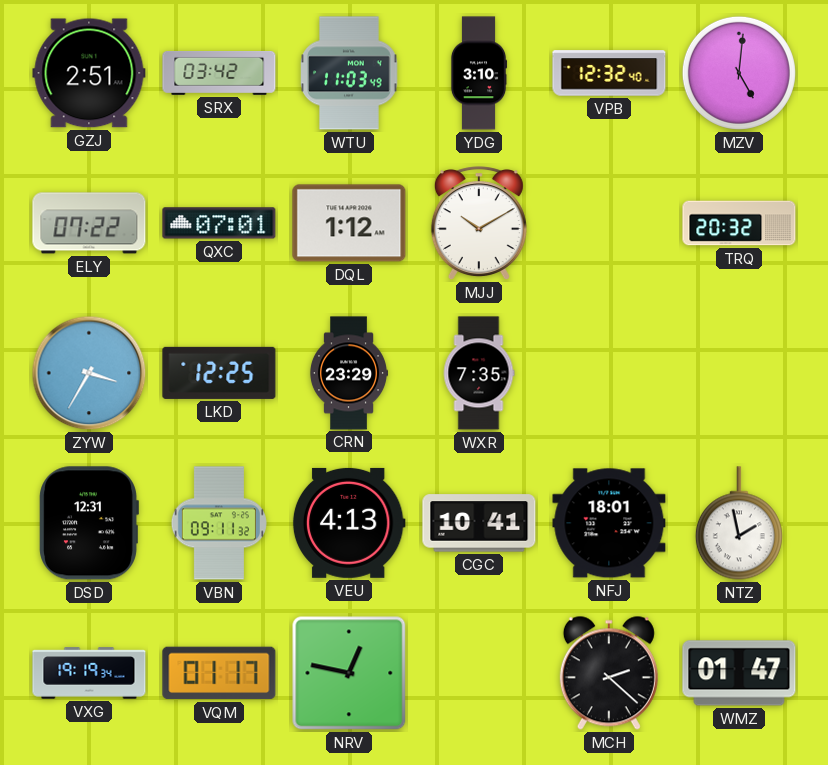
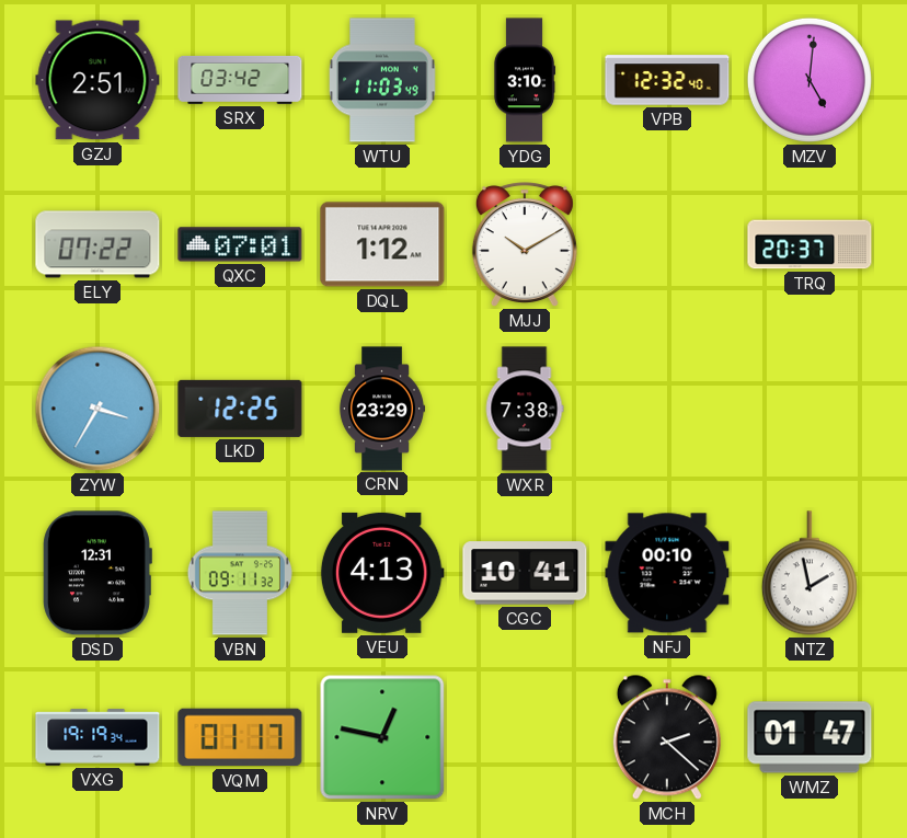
TRQ: 20:32 -> 20:37 (810, 244)
WXR: 7:35 -> 7:38 (525, 409)
NFJ: 18:01 -> 00:10 (667, 573)
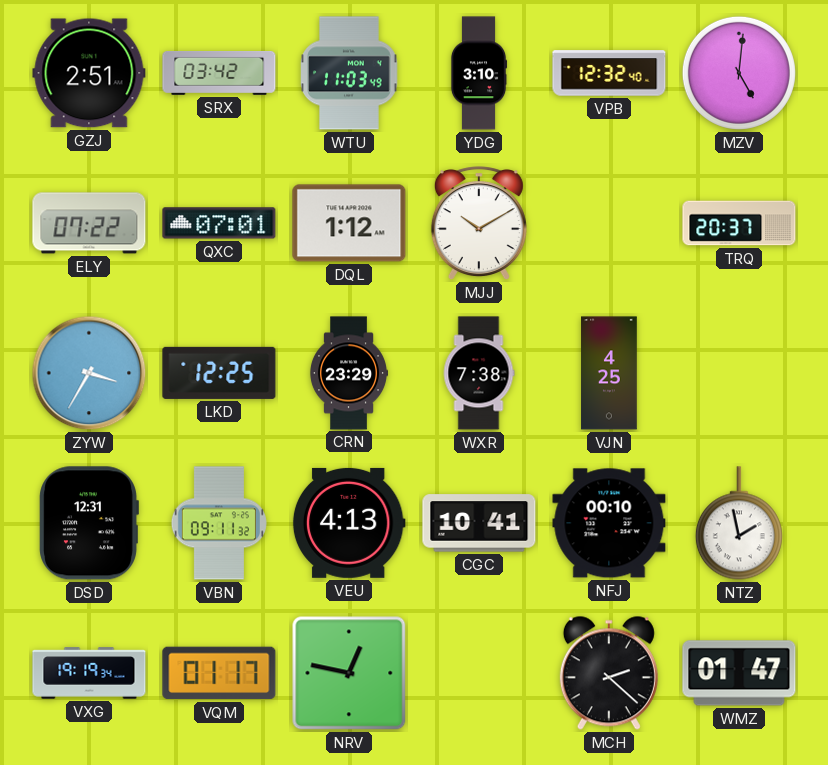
VJN: none -> 4:25 (609, 373)
